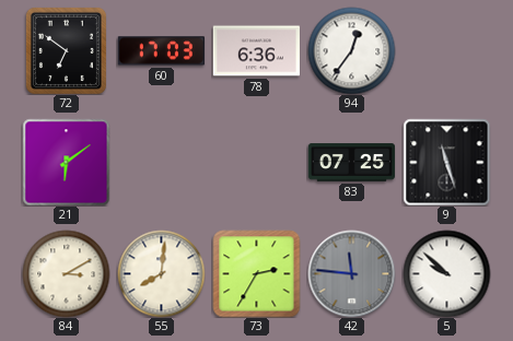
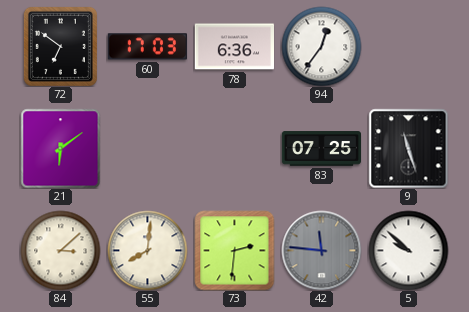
84: 3:10 -> 3:08 (60, 250)
73: 2:35 -> 2:31 (234, 250)
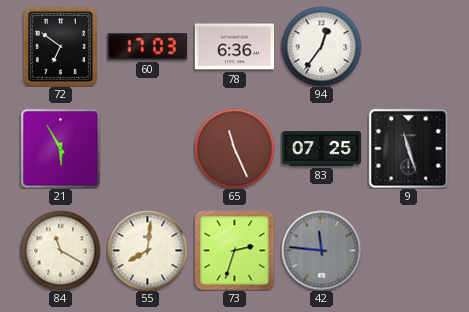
21: 6:09 -> 5:55 (60, 148)
65: none -> 11:26 (234, 148)
84: 3:08 -> 11:20 (60, 250)
73: 2:31 -> 2:33 (234, 250)
5: 9:52 -> none (408, 250)
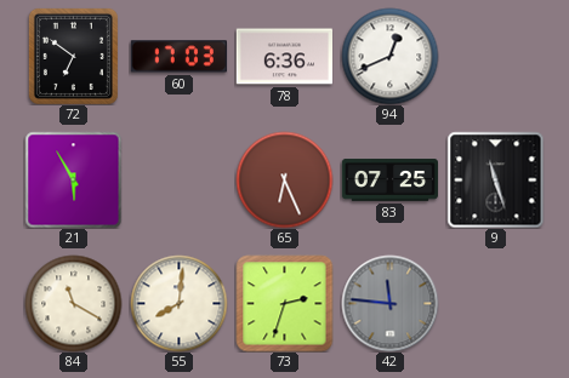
94: 12:36 -> 12:41 (389, 56)
65: 11:26 -> 6:26 (284, 179)
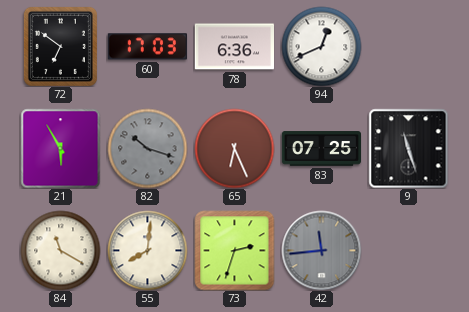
82: none -> 10:18 (147, 148)
42: 11:46 -> 11:44 (321, 250)
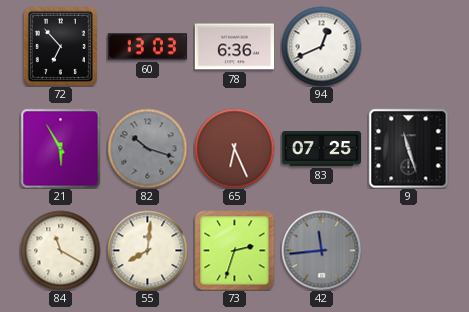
72: 6:51 -> 6:53 (60, 46)
60: 17:03 -> 13:03 (147, 47)
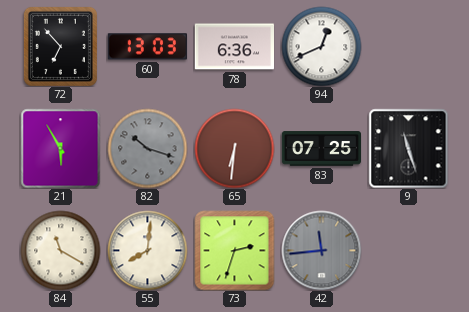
65: 6:26 -> 6:31 (234, 148)
